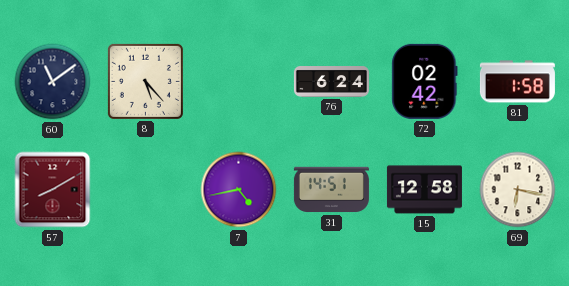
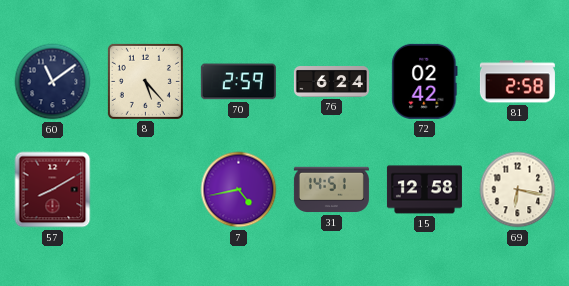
70: none -> 2:59 (238, 82)
81: 1:58 -> 2:58 (517, 82)
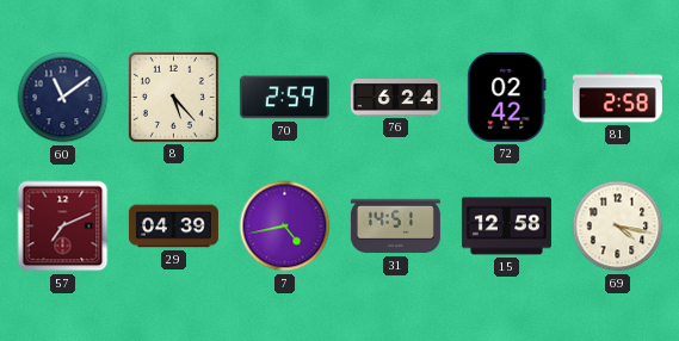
57: 8:10 -> 7:11 (63, 227)
29: none -> 04:39 (173, 227)
69: 6:17 -> 4:17 (618, 227)
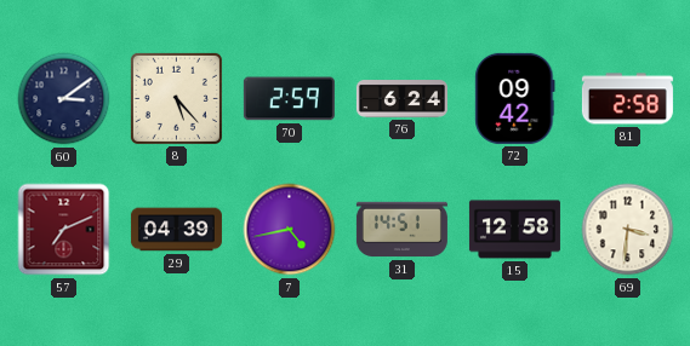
60: 11:09 -> 3:09 (64, 99)
72: 02:42 -> 09:42 (515, 98)
69: 4:17 -> 3:31 (628, 230)
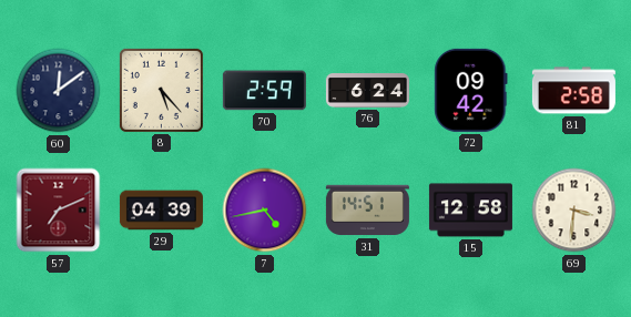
60: 3:09 -> 12:09 (59, 91)
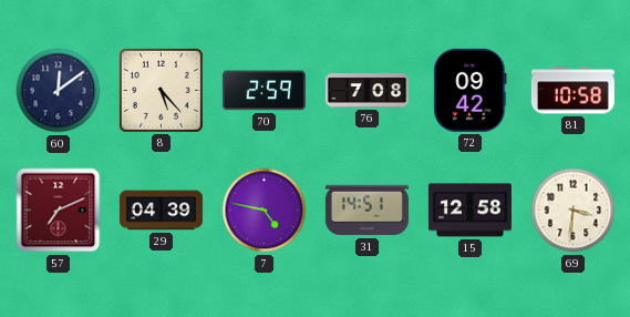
76: 6:24 -> 7:08 (366, 91)
81: 2:58 -> 10:58 (572, 91)
7: 4:43 -> 4:47 (265, 211)
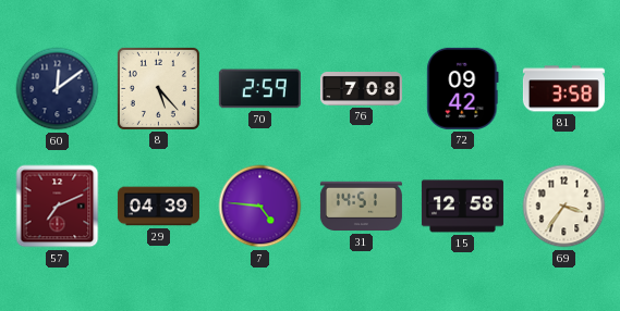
81: 10:58 -> 3:58 (563, 89)
7: 4:47 -> 4:46 (260, 207)
69: 3:31 -> 3:36 (564, 207)
